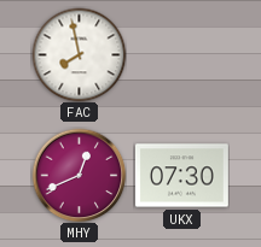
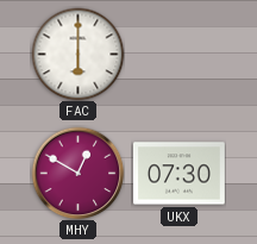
FAC: 7:58 -> 6:00 (77, 54)
MHY: 12:41 -> 12:50 (77, 173)
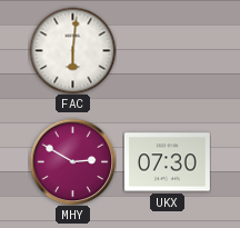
FAC: 6:00 -> 6:01 (72, 50)
MHY: 12:50 -> 2:50 (72, 161)
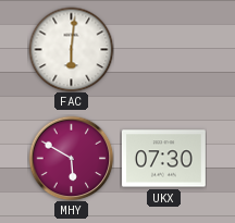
MHY: 2:50 -> 5:50 (71, 158)
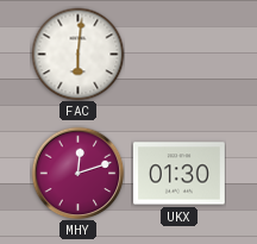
MHY: 5:50 -> 12:12 (77, 173)
UKX: 07:30 -> 01:30 (178, 174)
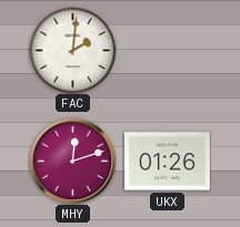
FAC: 6:01 -> 2:01 (72, 50)
UKX: 01:30 -> 01:26 (167, 162)
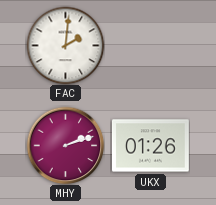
MHY: 12:12 -> 2:12 (65, 145)
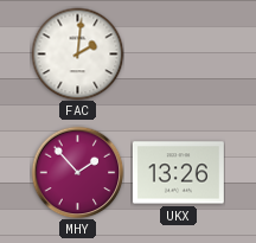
MHY: 2:12 -> 1:53 (77, 172)
UKX: 01:26 -> 13:26 (178, 173)
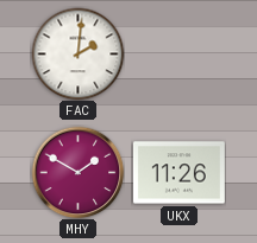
MHY: 1:53 -> 1:50 (77, 172)
UKX: 13:26 -> 11:26 (178, 173)
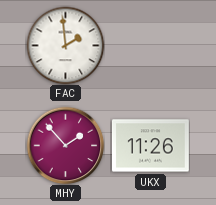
FAC: 2:01 -> 1:59 (65, 45)
MHY: 1:50 -> 1:53 (65, 145)
